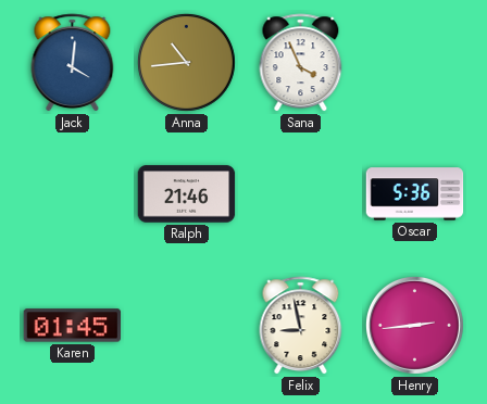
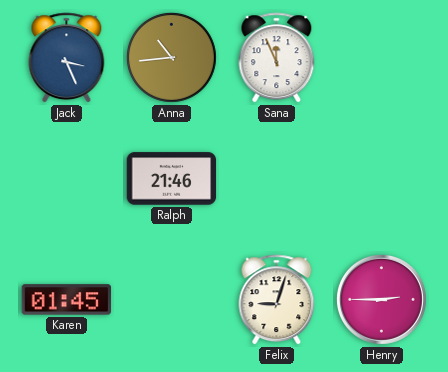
Jack: 4:01 -> 3:26 (67, 58)
Sana: 3:56 -> 11:56 (277, 58)
Oscar: 5:36 -> none (415, 194)
Felix: 8:58 -> 9:03 (277, 300)
Henry: 2:44 -> 2:45 (381, 299)
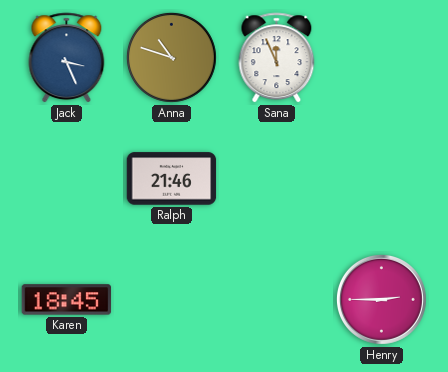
Anna: 10:44 -> 10:48 (171, 57)
Karen: 01:45 -> 18:45 (67, 300)
Felix: 9:03 -> none (277, 300)
